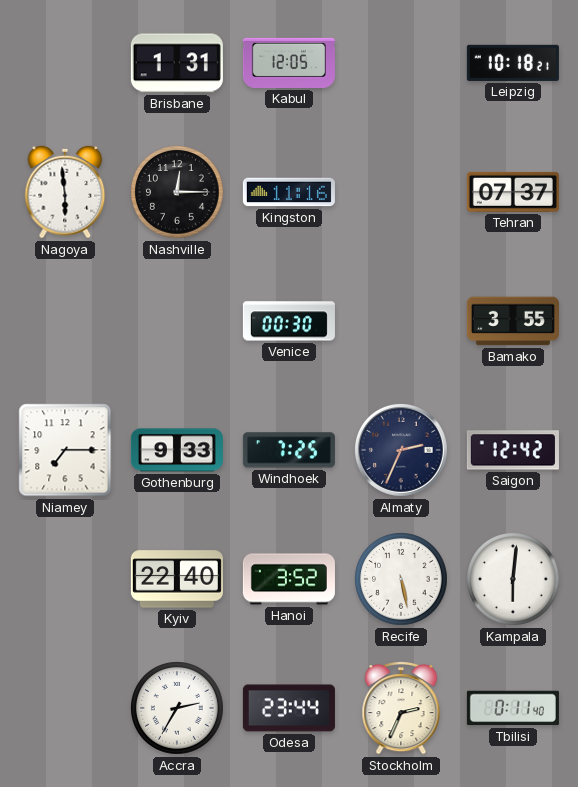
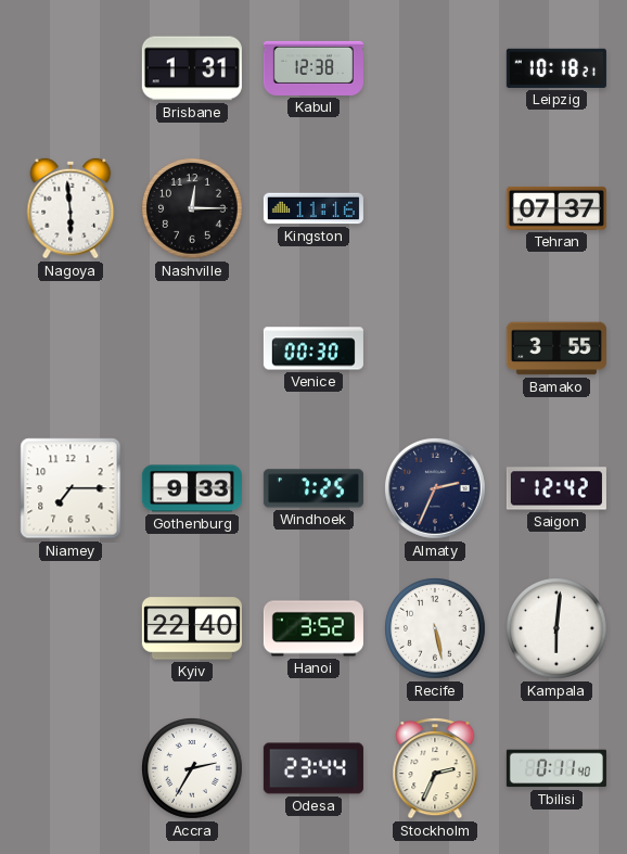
Kabul: 12:05 -> 12:38 (313, 68)
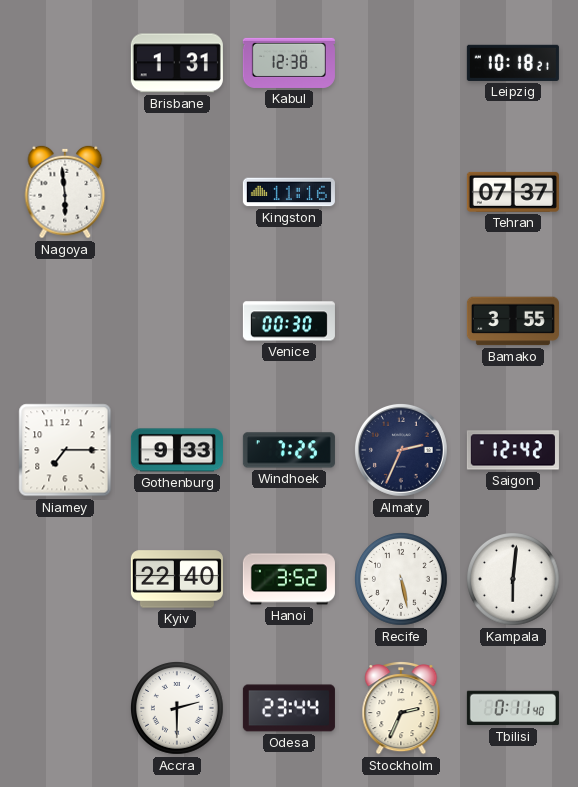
Nashville: 12:15 -> none (193, 209)
Accra: 2:35 -> 2:30 (178, 709)
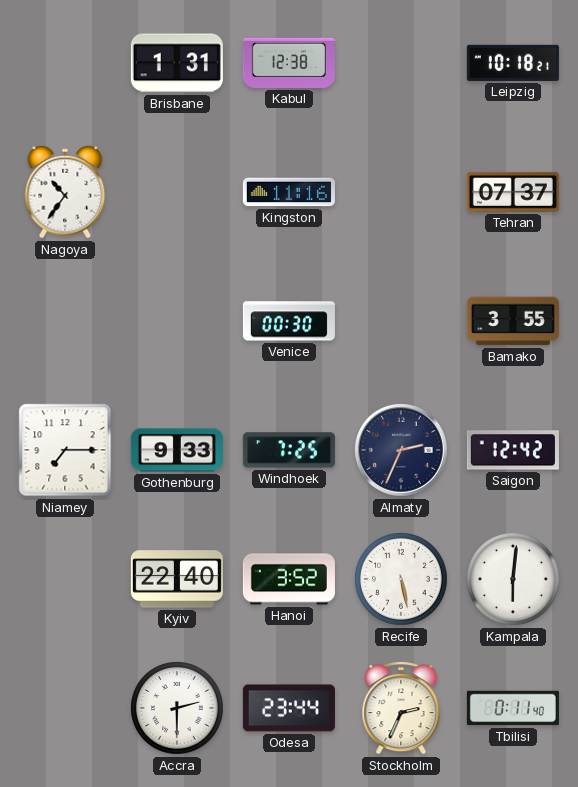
Nagoya: 5:59 -> 10:36 (65, 192)
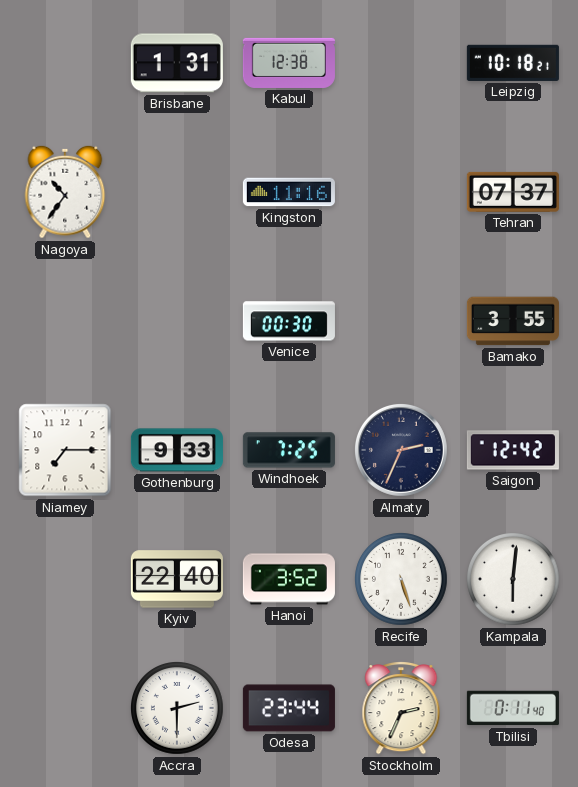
Recife: 5:28 -> 5:27 (402, 580)
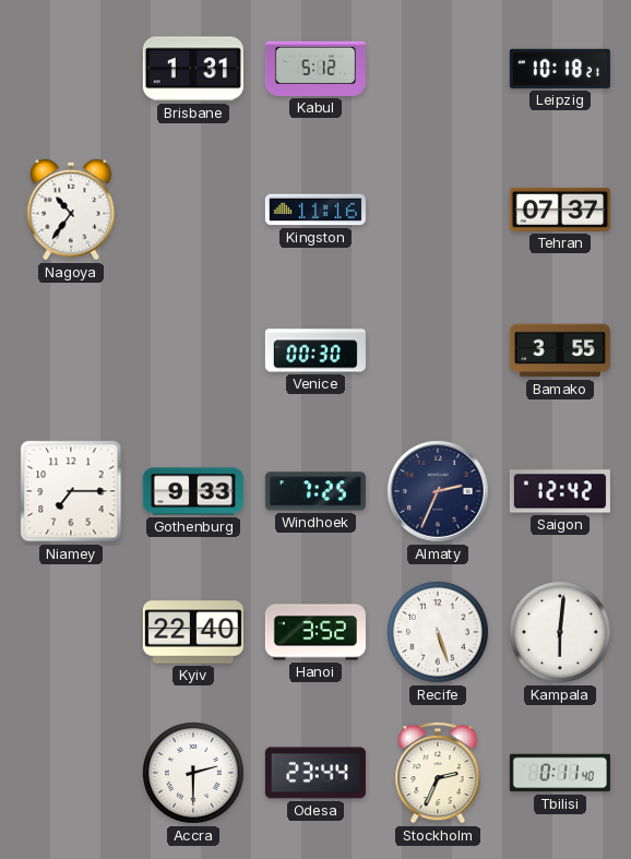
Kabul: 12:38 -> 5:12 (315, 69)
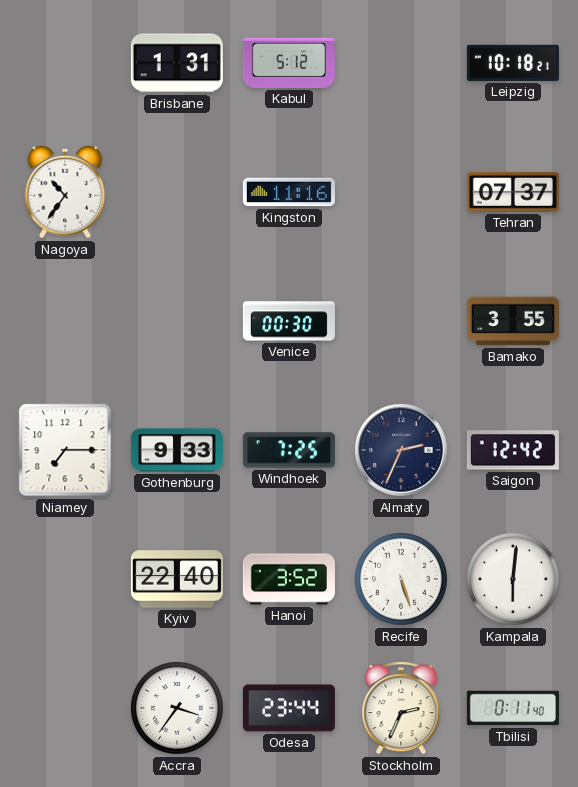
Accra: 2:30 -> 3:36 (178, 709)
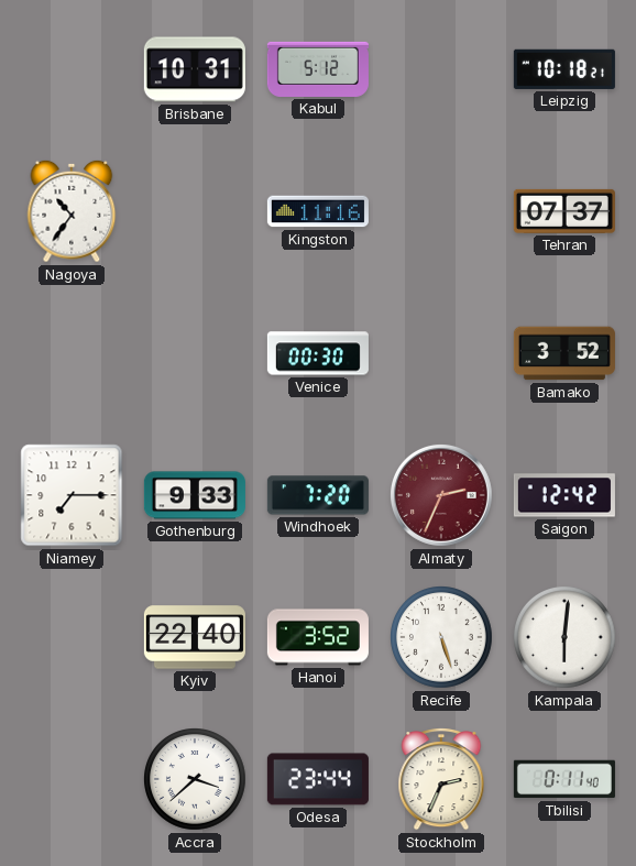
Brisbane: 1:31 -> 10:31 (195, 69)
Bamako: 3:55 -> 3:52 (564, 353)
Windhoek: 7:25 -> 7:20 (318, 495)
Almaty dial: navy -> burgundy (441, 495)
Accra: 3:36 -> 3:38 (196, 780)
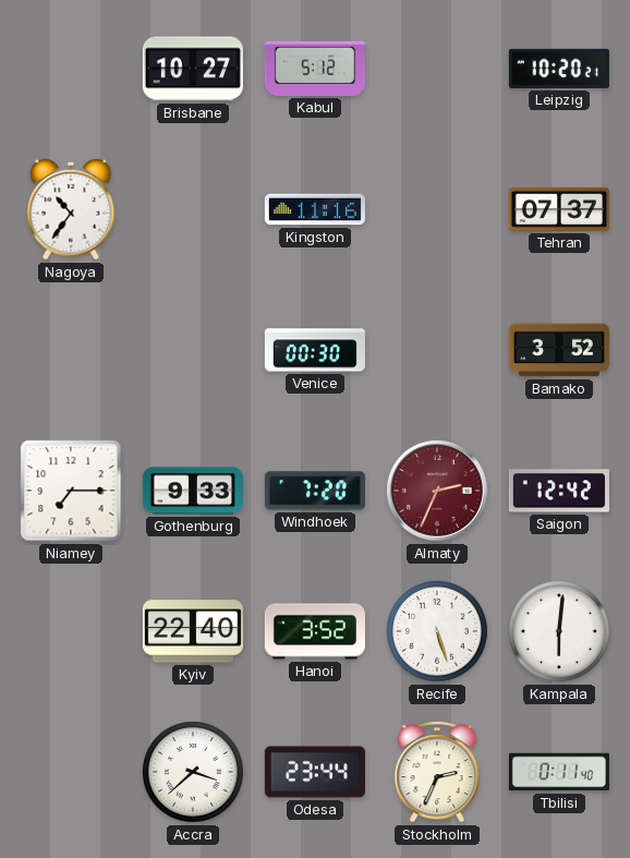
Brisbane: 10:31 -> 10:27 (193, 69)
Leipzig: 10:18 -> 10:20 (559, 69)
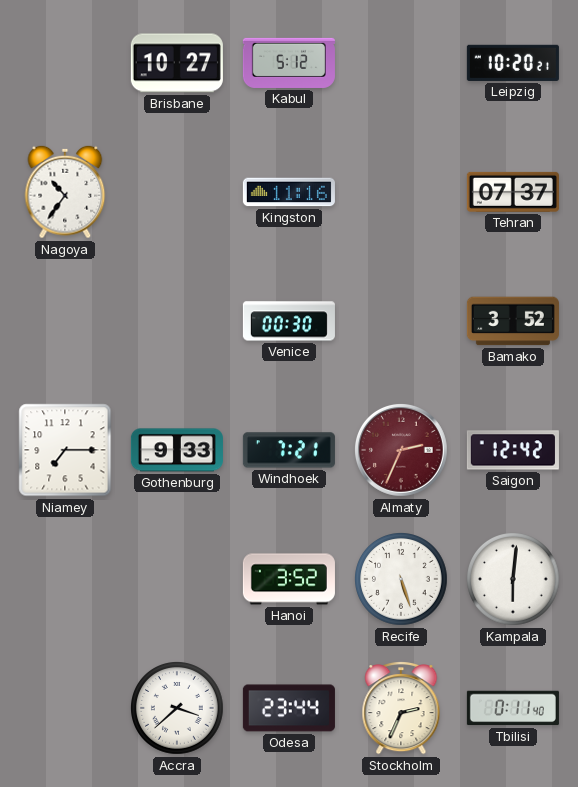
Windhoek: 7:20 -> 7:21 (289, 450)
Kyiv: 22:40 -> none (193, 631)
